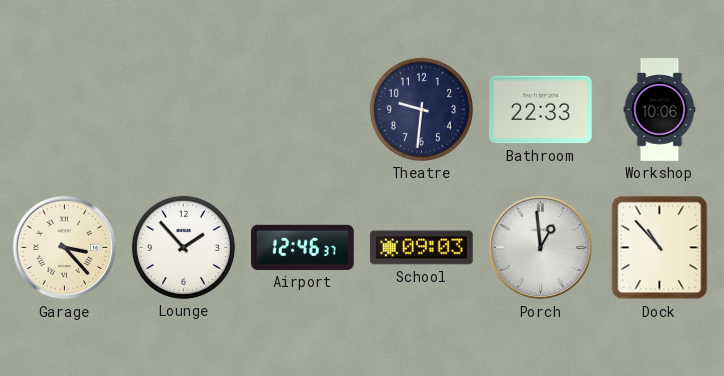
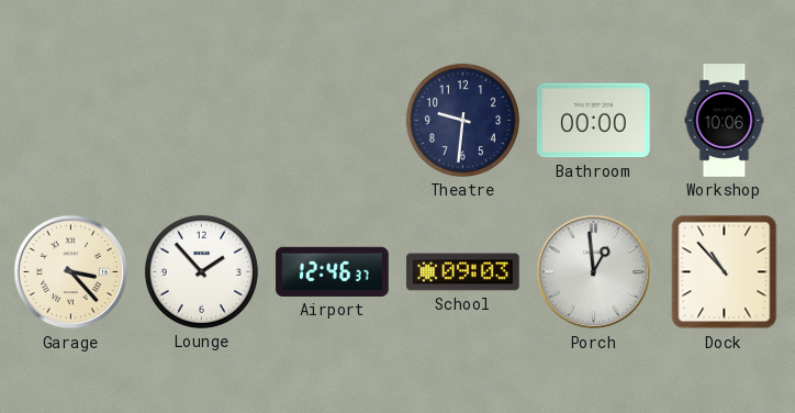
Bathroom: 22:33 -> 00:00 (594, 121)
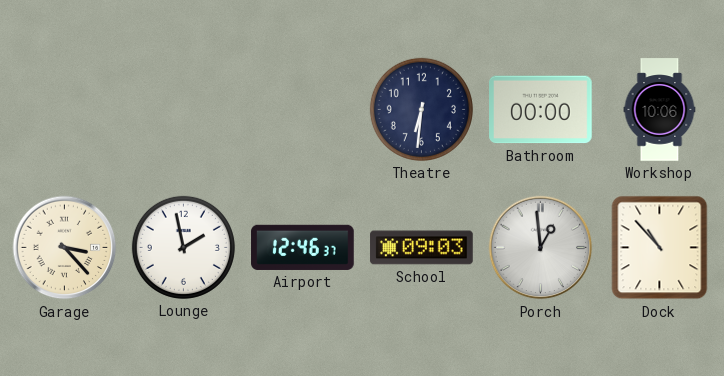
Theatre: 9:31 -> 6:31 (421, 109)
Lounge: 1:53 -> 1:58 (183, 247)
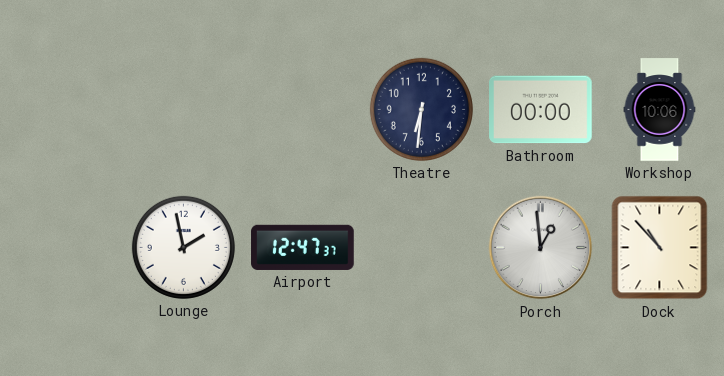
Garage: 3:23 -> none (65, 248)
Airport: 12:46 -> 12:47 (303, 247)
School: 09:03 -> none (422, 248)
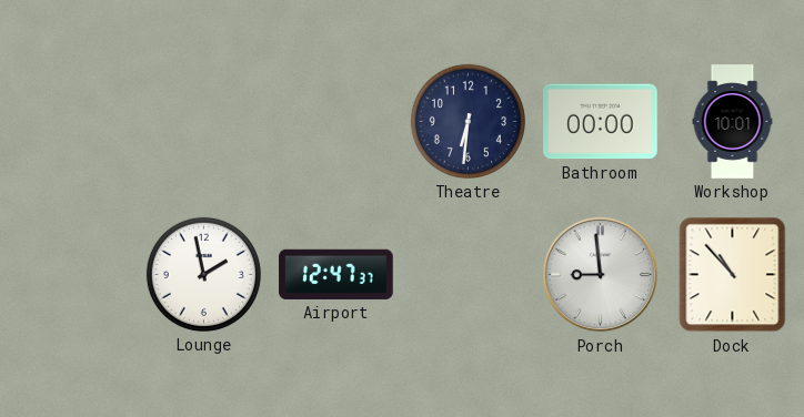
Workshop: 10:06 -> 10:01 (733, 122)
Porch: 12:59 -> 8:59 (601, 275)
